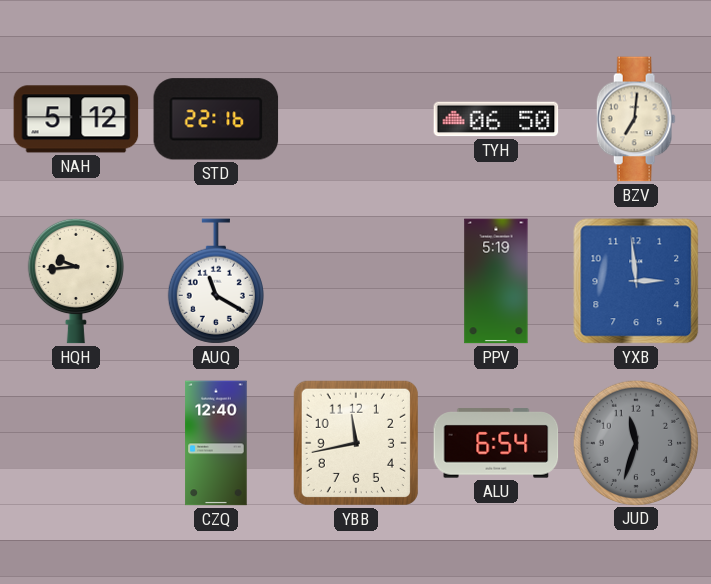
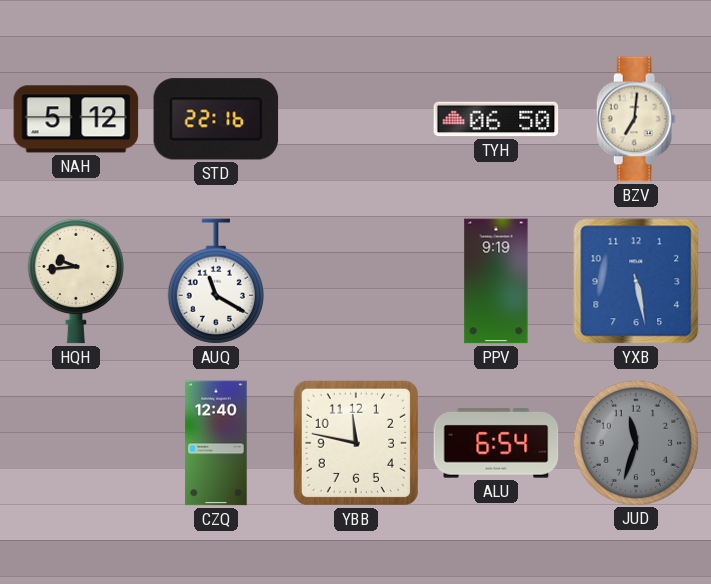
PPV: 5:19 -> 9:19 (496, 281)
YXB: 2:59 -> 5:28 (636, 281)
YBB: 11:43 -> 11:47 (356, 443)
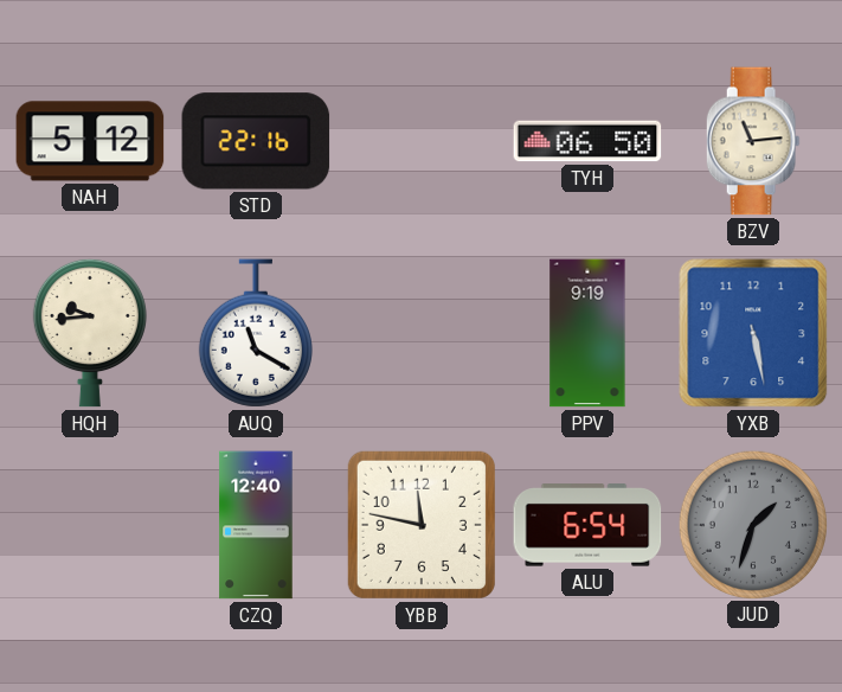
BZV: 7:01 -> 11:14 (753, 141)
JUD: 11:33 -> 1:33 (752, 524)
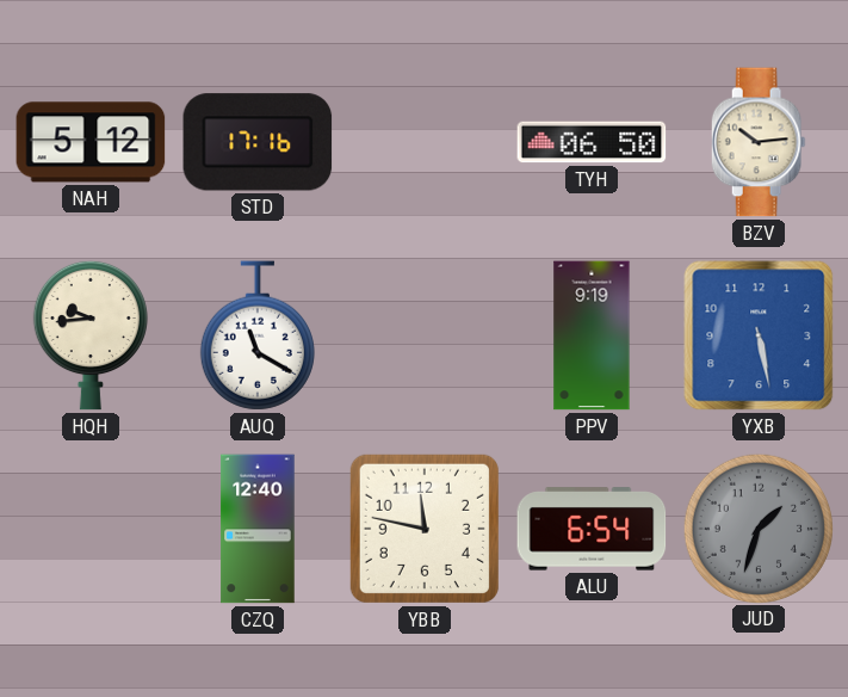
STD: 22:16 -> 17:16 (258, 142)
BZV: 11:14 -> 10:14 (759, 142)
